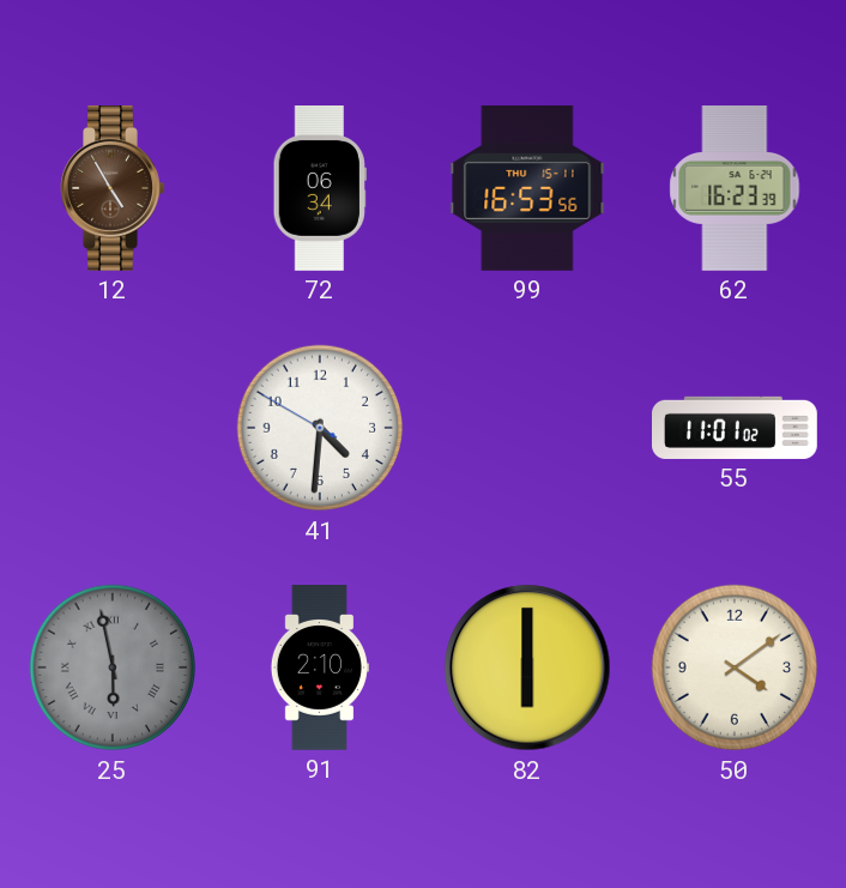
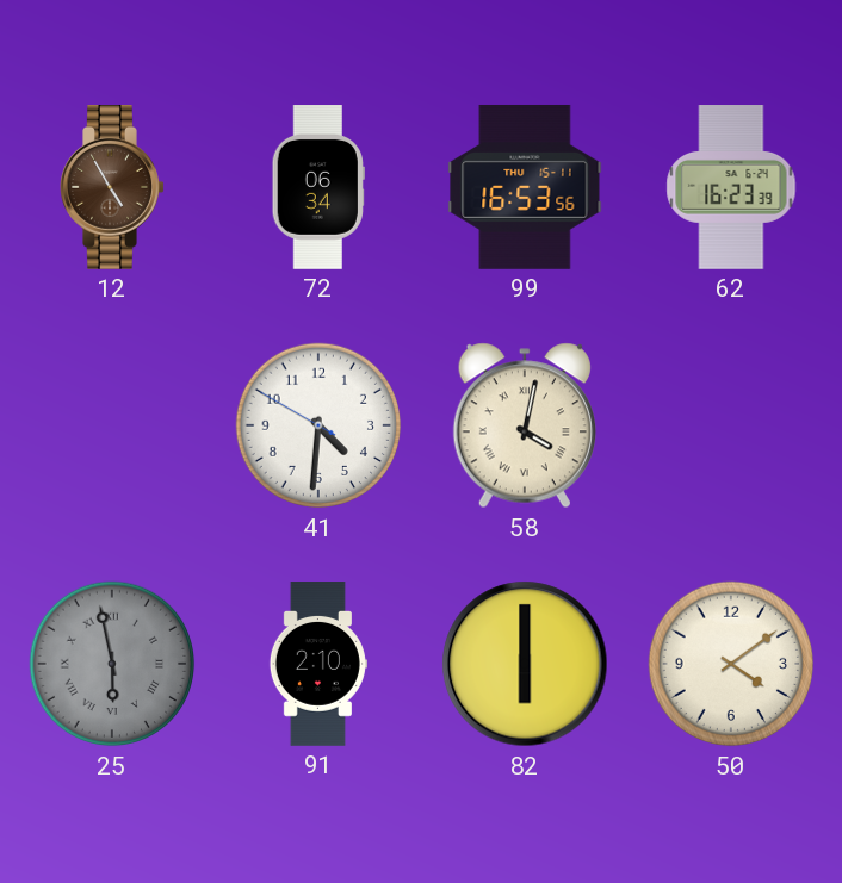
58: none -> 4:02 (525, 425)
55: 11:01 -> none (736, 428)
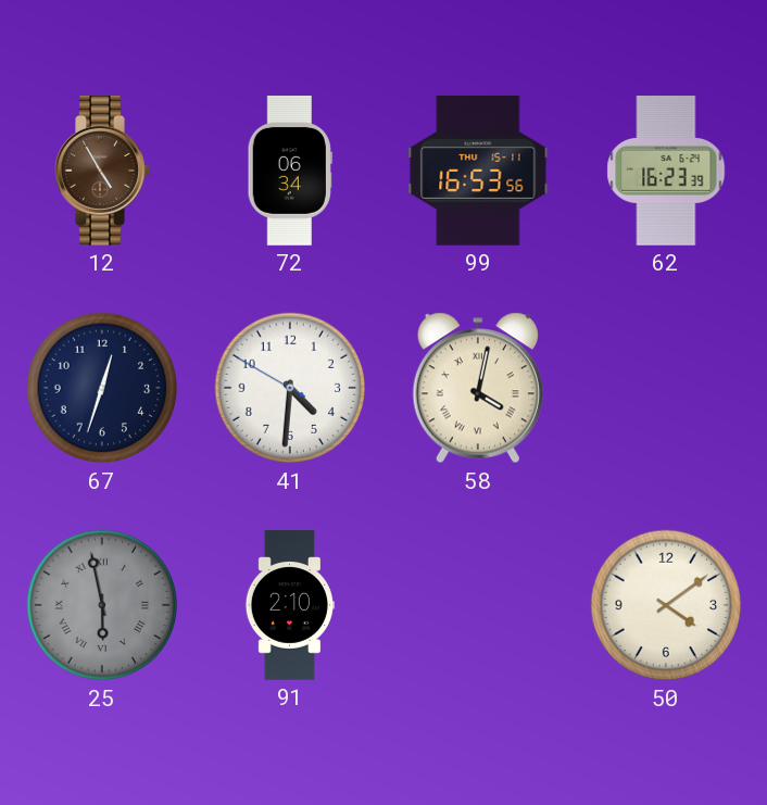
67: none -> 12:33 (102, 388)
82: 6:00 -> none (525, 664)
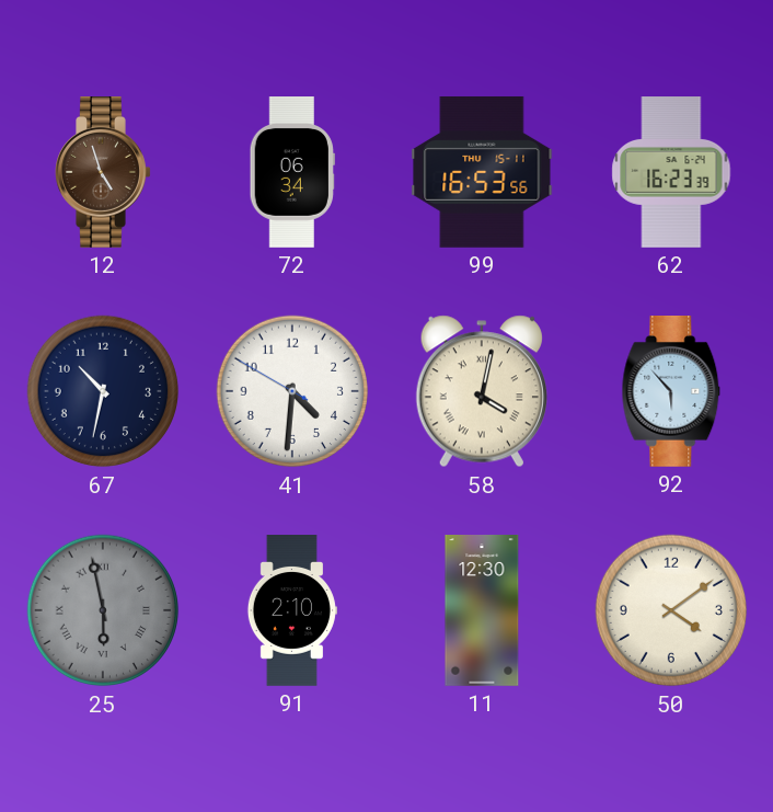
12: 4:55 -> 4:57 (103, 173)
67: 12:33 -> 10:32 (103, 391)
92: none -> 5:53 (671, 392)
11: none -> 12:30 (482, 611)
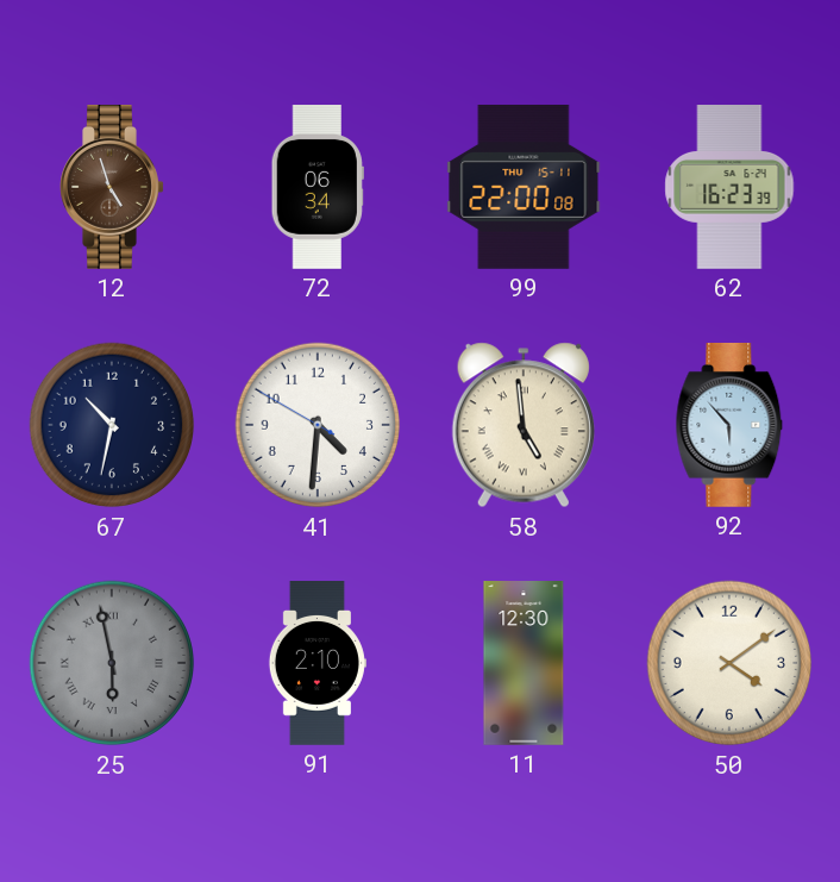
99: 16:53 -> 22:00 (524, 187)
58: 4:02 -> 4:59 (524, 425)
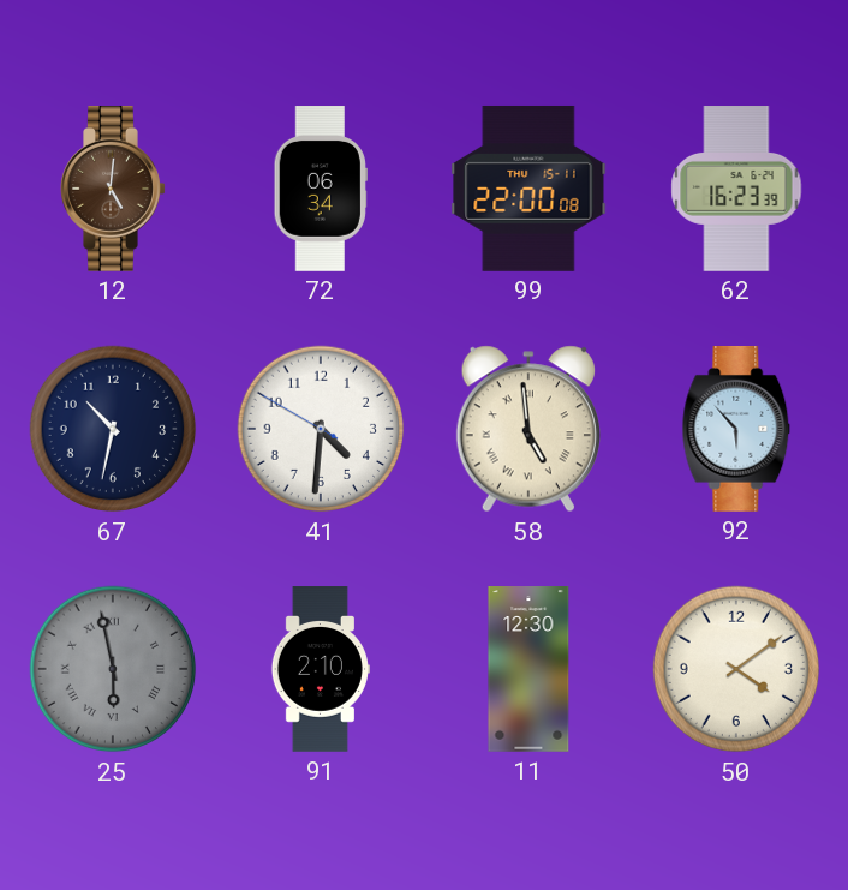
12: 4:57 -> 5:01 (113, 190)
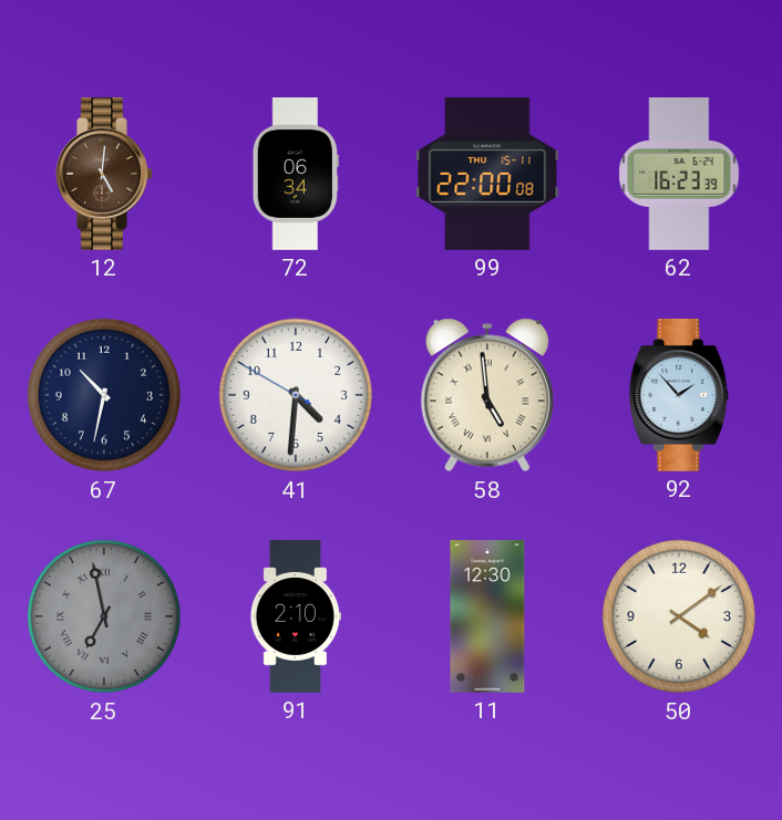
92: 5:53 -> 1:53 (679, 396)
25: 5:58 -> 6:58 (104, 616)
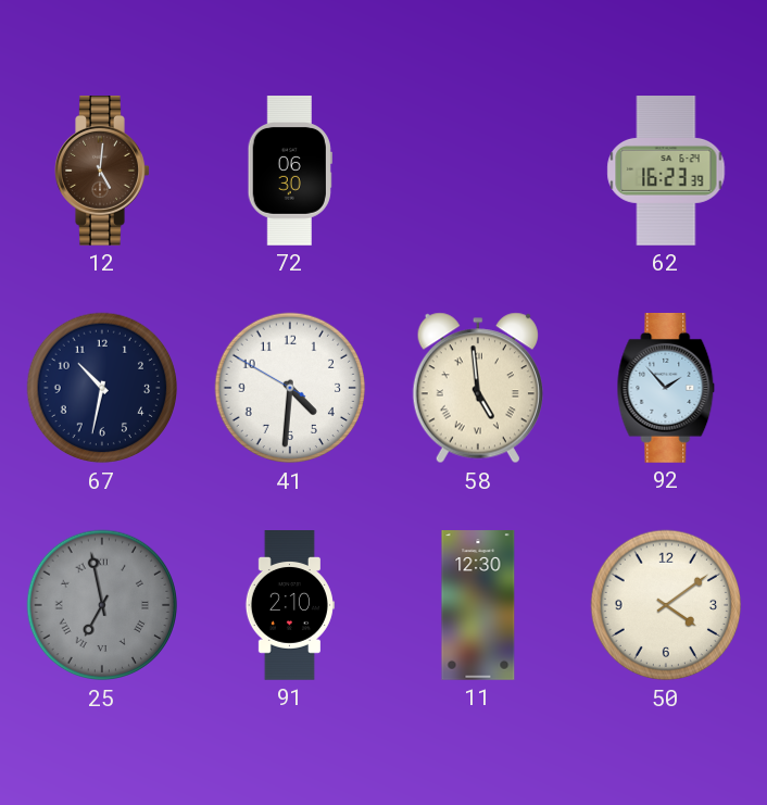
72: 06:34 -> 06:30 (290, 172)
99: 22:00 -> none (487, 174)
